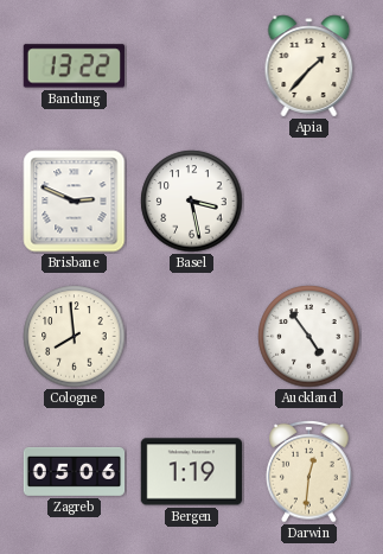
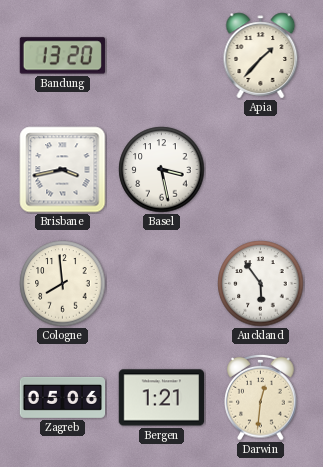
Bandung: 13:22 -> 13:20 (62, 56)
Brisbane: 2:49 -> 3:43 (63, 170)
Auckland: 4:54 -> 5:54 (261, 284)
Bergen: 1:19 -> 1:21 (161, 398)
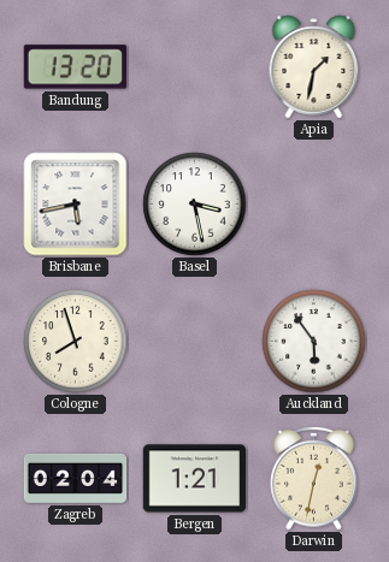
Apia: 1:37 -> 1:32 (314, 67)
Brisbane: 3:43 -> 5:43 (76, 205)
Cologne: 7:59 -> 7:57 (76, 342)
Zagreb: 05:06 -> 02:04 (76, 478)
Darwin: 12:31 -> 12:32 (314, 478)
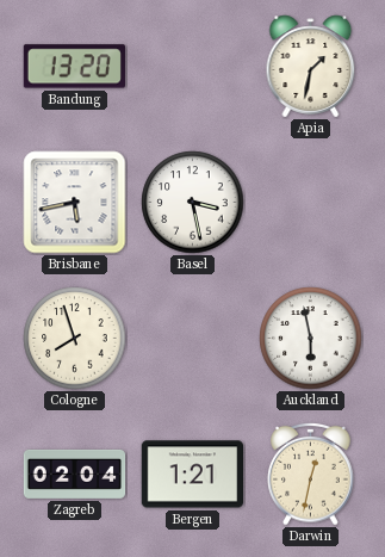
Auckland: 5:54 -> 5:58 (311, 339)
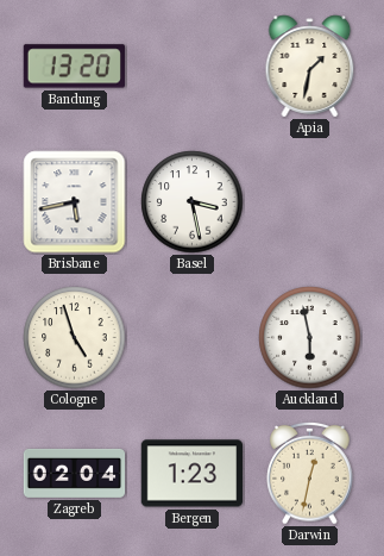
Cologne: 7:57 -> 4:57 (75, 338)
Bergen: 1:21 -> 1:23 (191, 474)
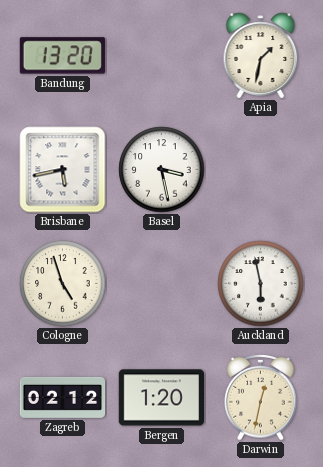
Zagreb: 02:04 -> 02:12 (63, 397)
Bergen: 1:23 -> 1:20 (161, 398)
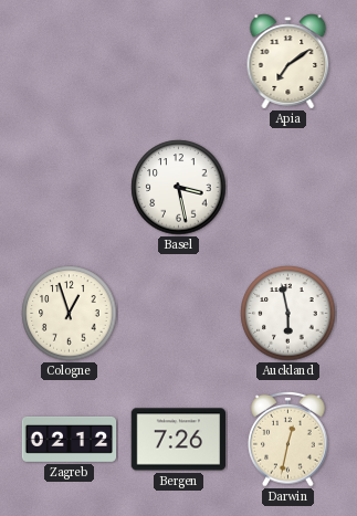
Bandung: 13:20 -> none (62, 56)
Apia: 1:32 -> 7:09 (288, 62)
Brisbane: 5:43 -> none (63, 170)
Cologne: 4:57 -> 12:57 (70, 314)
Bergen: 1:20 -> 7:26 (178, 440)
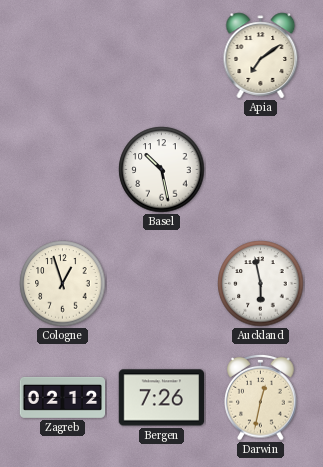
Basel: 3:28 -> 10:28 (162, 170)
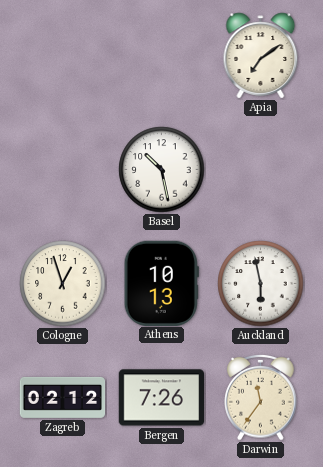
Athens: none -> 10:13 (161, 283)
Darwin: 12:32 -> 11:36 (261, 397)
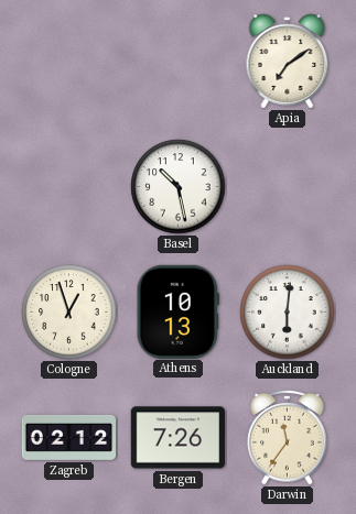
Auckland: 5:58 -> 6:01 (288, 313)
